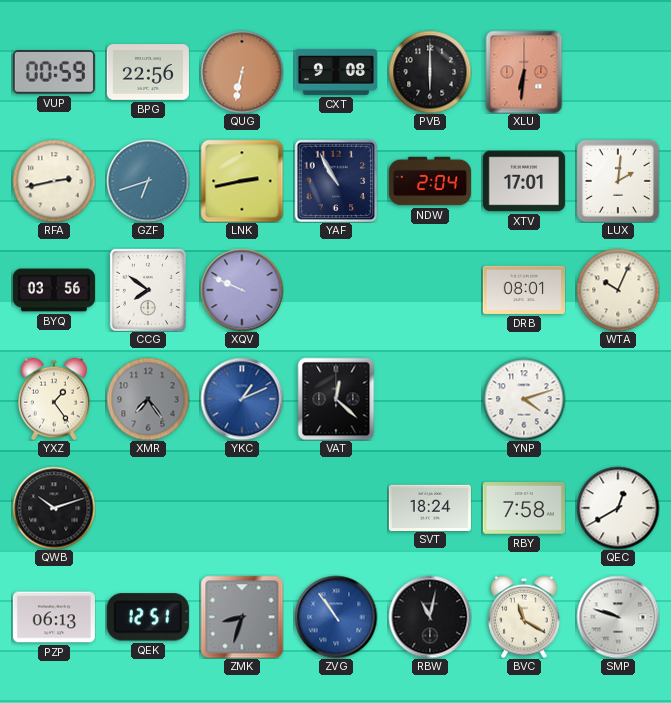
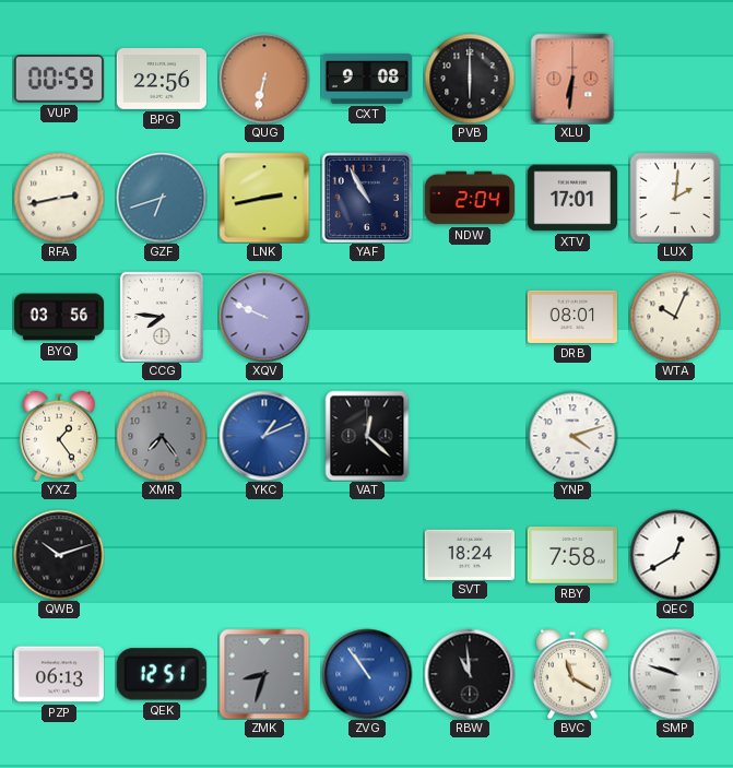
CCG: 7:51 -> 7:46 (162, 317)
RBW: 11:02 -> 10:59 (470, 674)
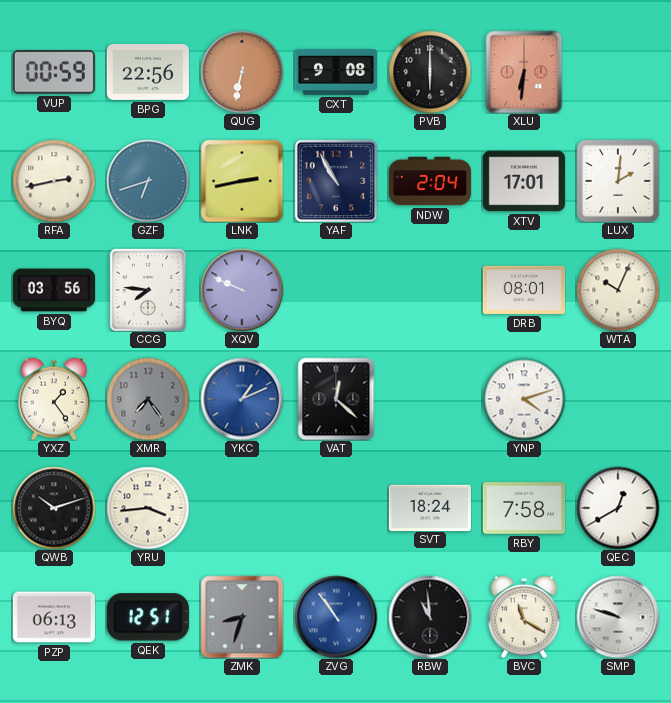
YRU: none -> 3:44 (148, 508)
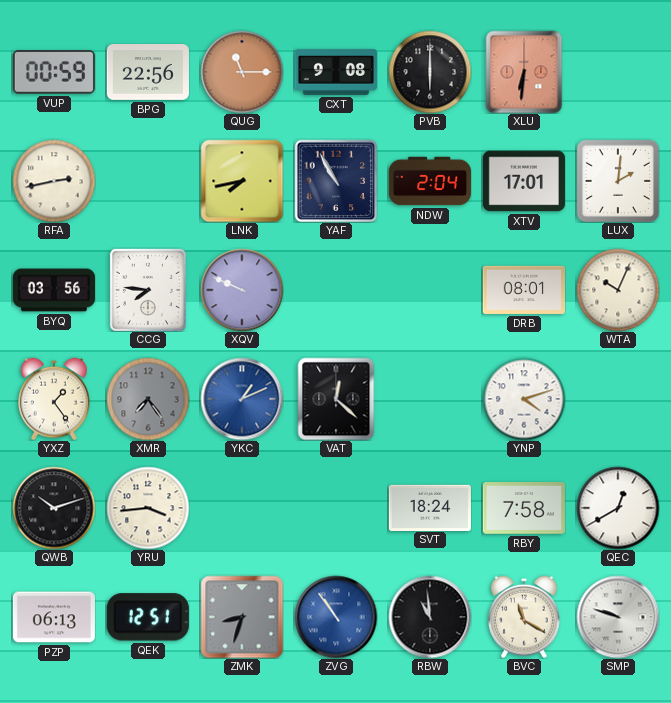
QUG: 6:32 -> 11:15 (242, 72)
GZF: 6:42 -> none (148, 181)
LNK: 2:43 -> 7:43 (242, 181)
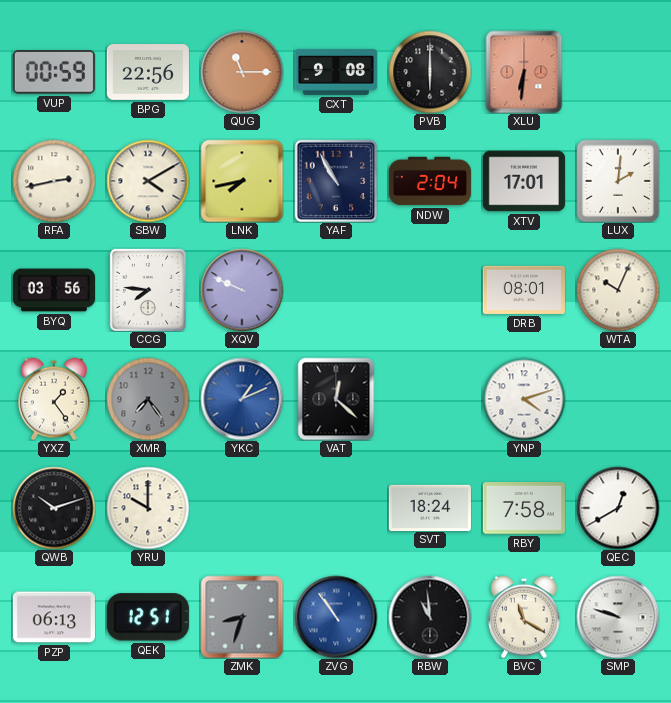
SBW: none -> 4:10 (148, 181)
YRU: 3:44 -> 10:00 (148, 508)
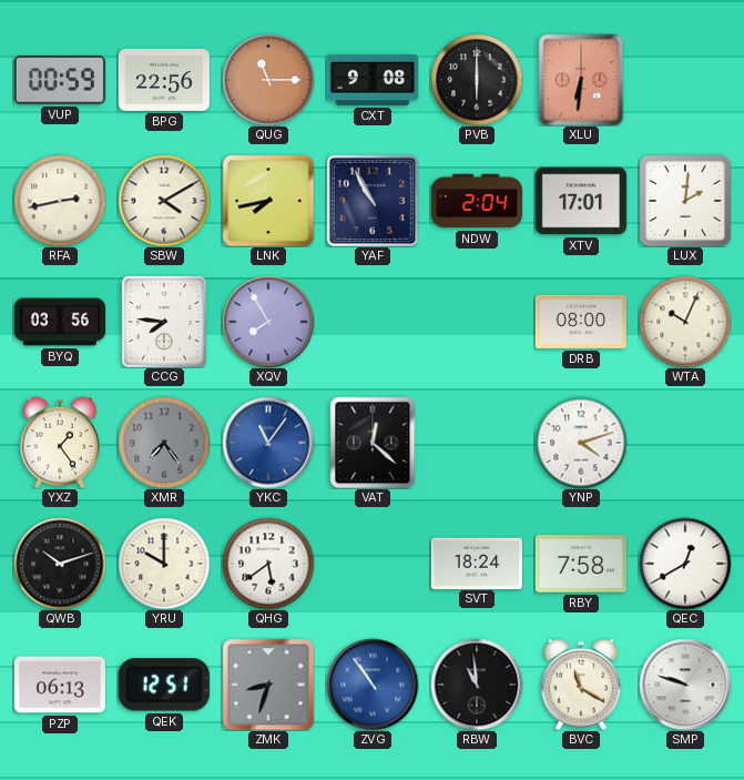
XQV: 9:49 -> 7:55 (268, 322)
DRB: 08:01 -> 08:00 (581, 322)
YKC: 1:11 -> 11:06 (268, 443)
QHG: none -> 5:39 (268, 564)
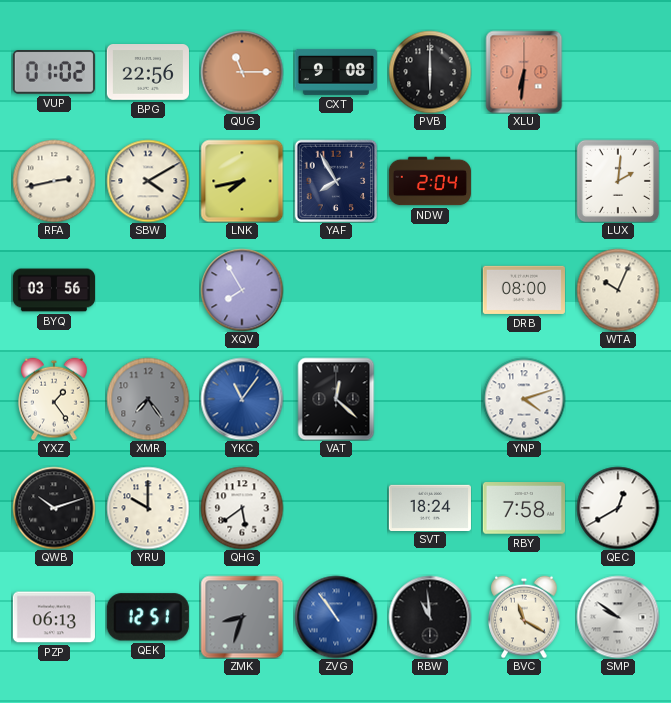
VUP: 00:59 -> 01:02 (54, 73)
YAF: 10:55 -> 7:55 (336, 181)
XTV: 17:01 -> none (581, 201)
CCG: 7:46 -> none (164, 322)
SMP: 9:48 -> 9:51 (618, 617)
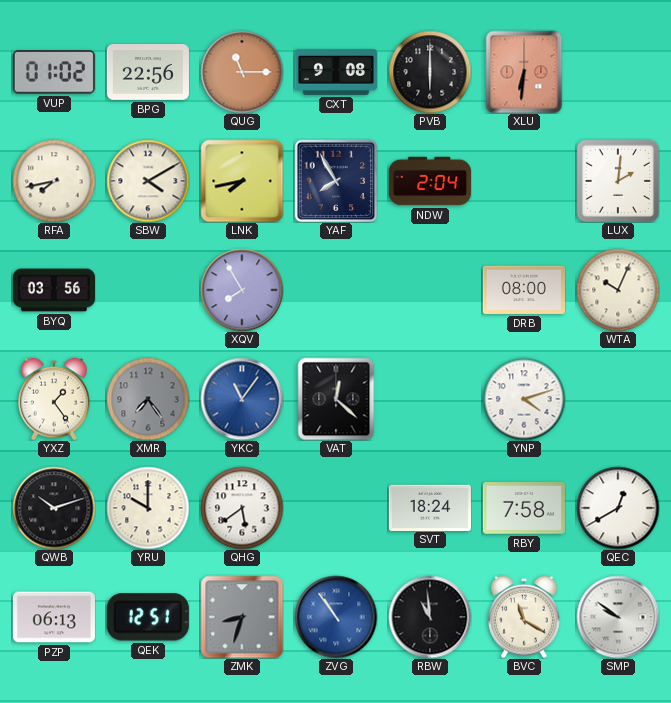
RFA: 2:43 -> 7:43 (54, 181)
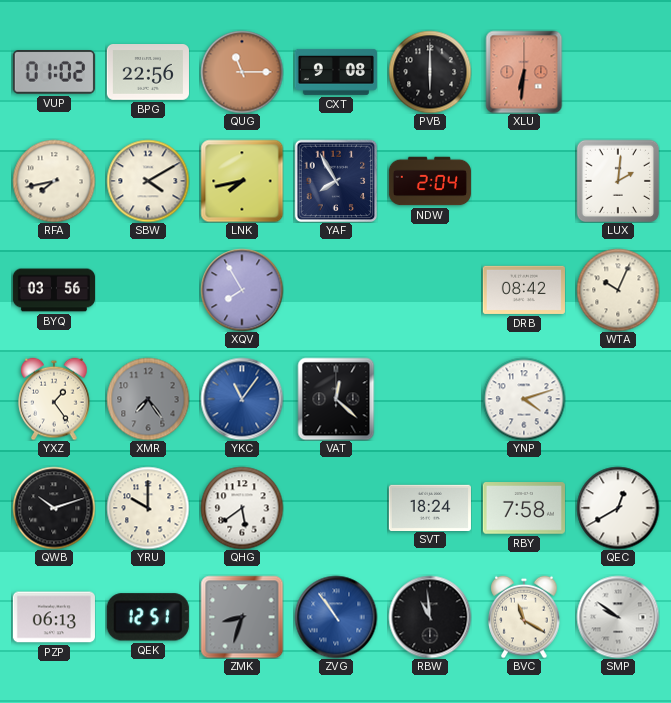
DRB: 08:00 -> 08:42 (524, 290)
